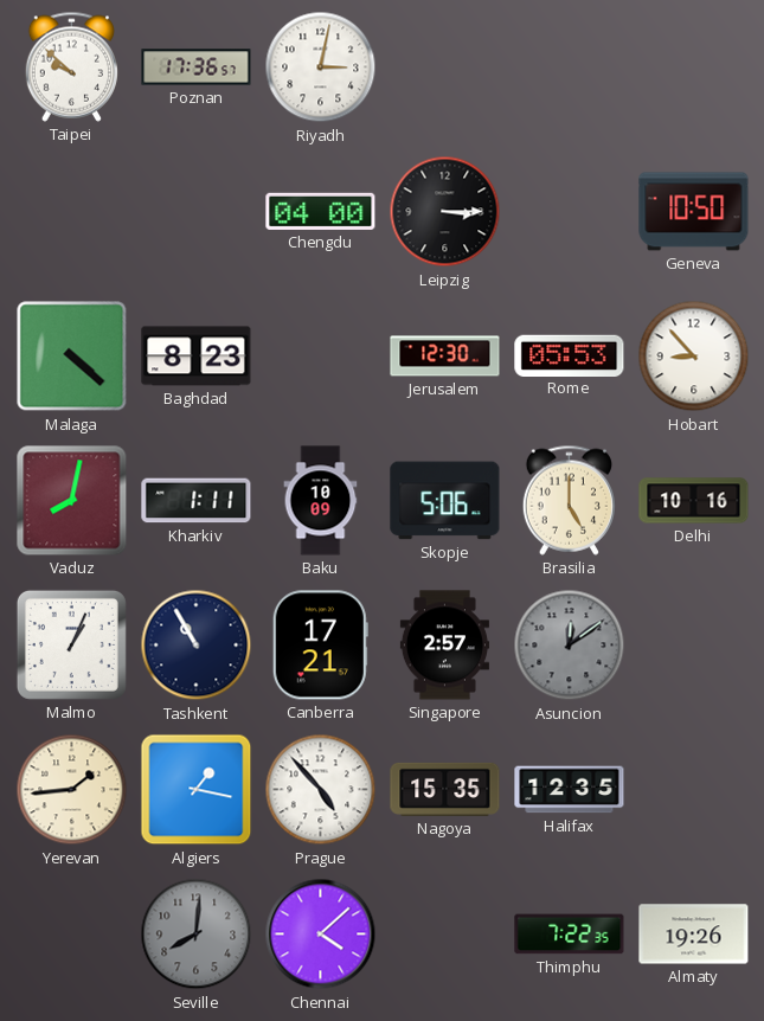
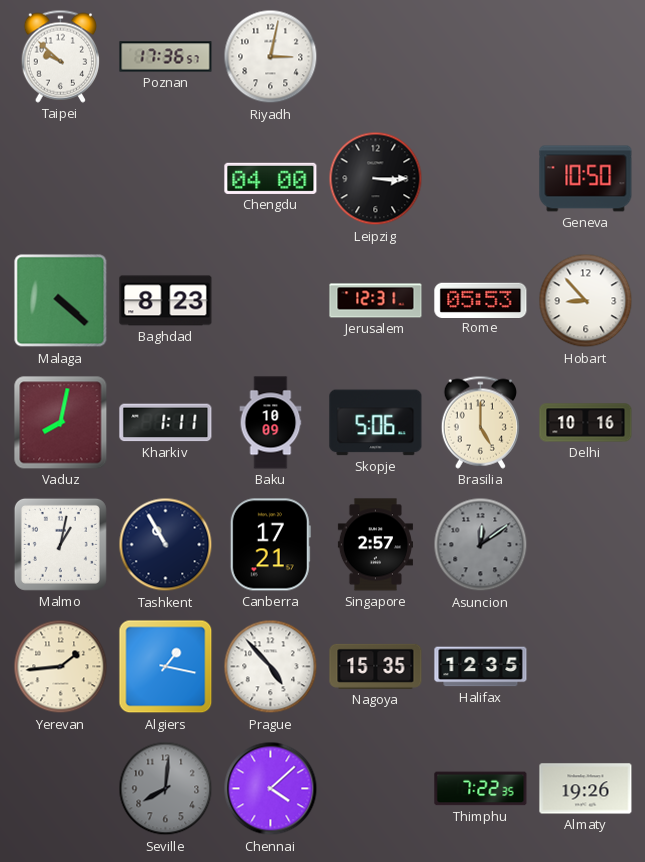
Jerusalem: 12:30 -> 12:31 (376, 301)
Malmo: 1:04 -> 1:02 (60, 544)
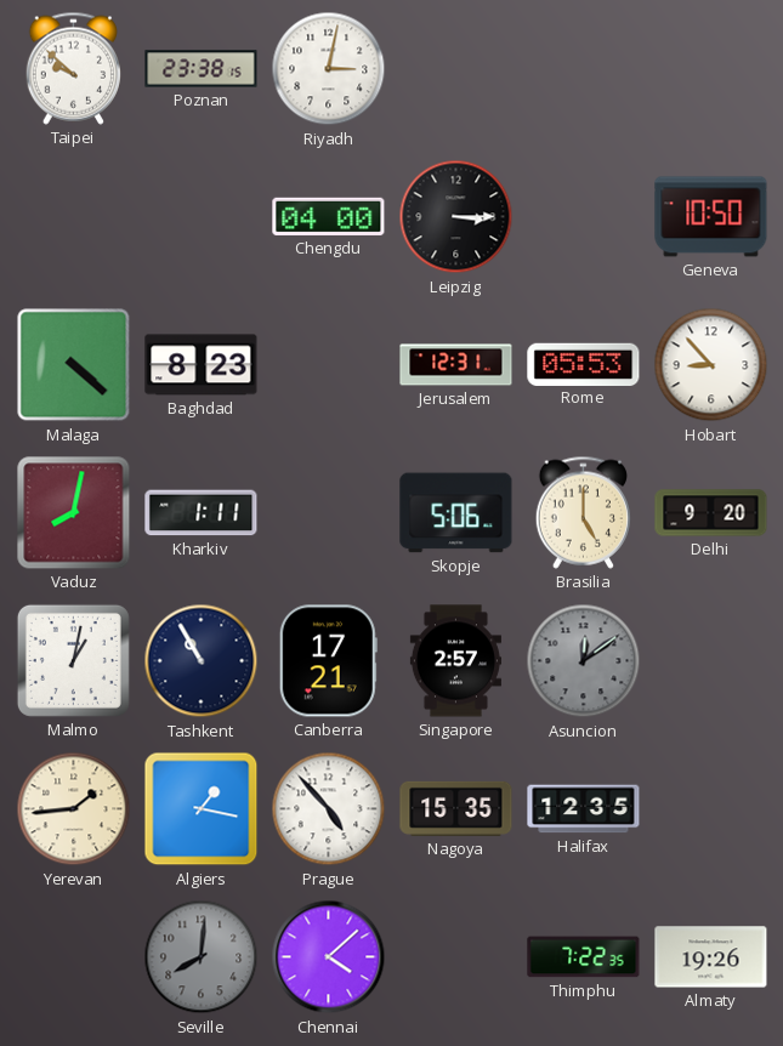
Poznan: 17:36 -> 23:38 (202, 69)
Baku: 10:09 -> none (271, 423)
Delhi: 10:16 -> 9:20 (711, 513)
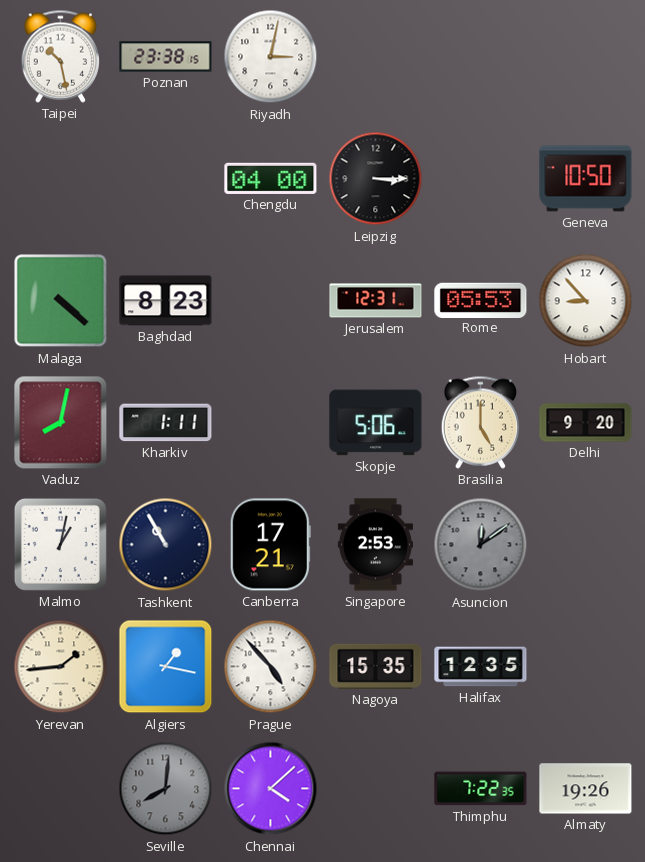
Taipei: 9:52 -> 10:28 (60, 56)
Singapore: 2:57 -> 2:53 (375, 545)
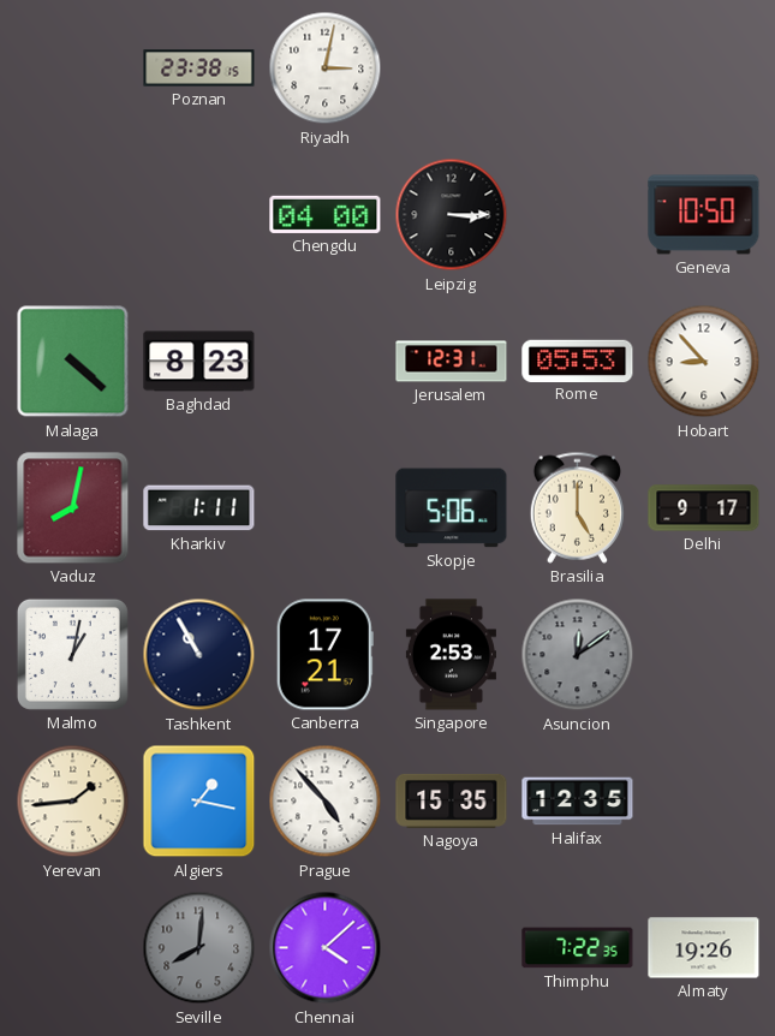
Taipei: 10:28 -> none (60, 56)
Delhi: 9:20 -> 9:17 (704, 508)
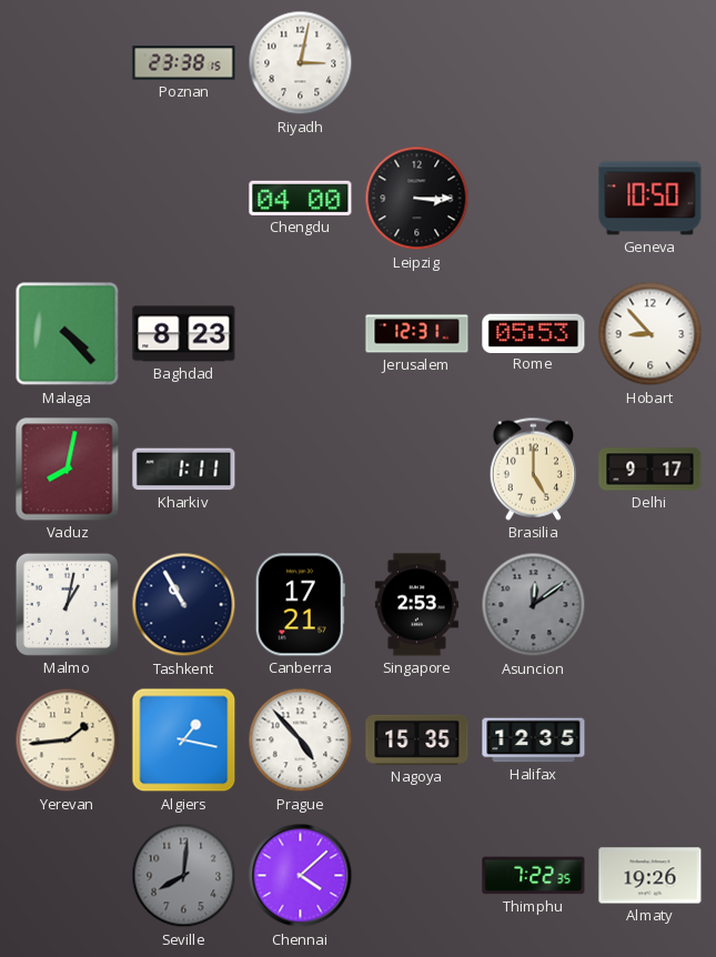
Malaga: 4:22 -> 4:23 (68, 334)
Skopje: 5:06 -> none (452, 508)
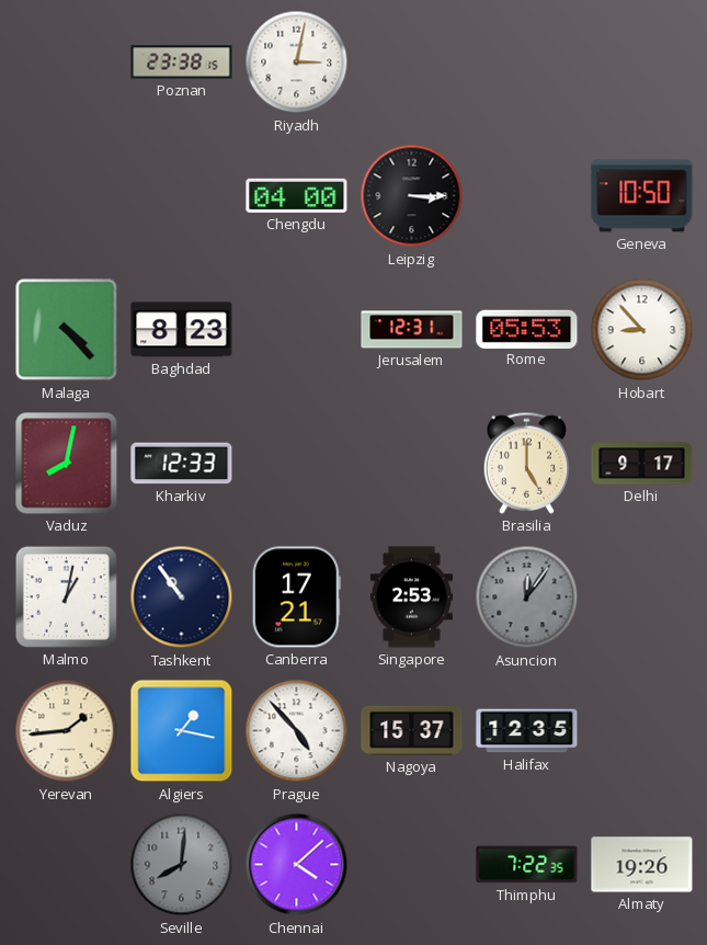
Kharkiv: 1:11 -> 12:33 (182, 464)
Tashkent: 10:55 -> 10:54 (182, 597)
Asuncion: 12:09 -> 12:06 (527, 597)
Nagoya: 15:35 -> 15:37 (412, 730)
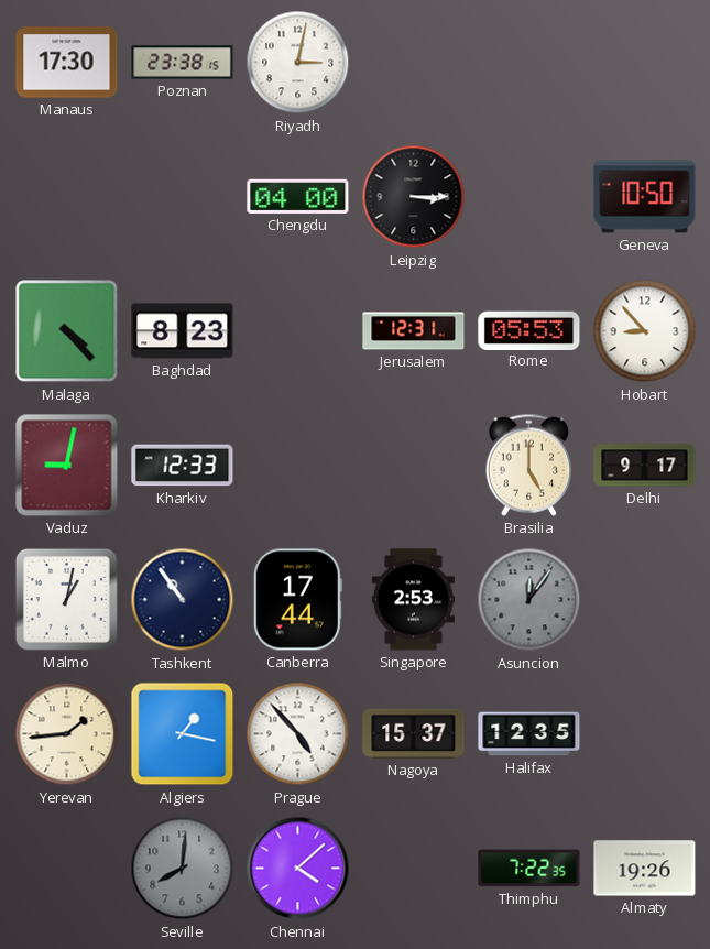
Manaus: none -> 17:30 (67, 63)
Vaduz: 8:02 -> 9:02 (67, 466)
Canberra: 17:21 -> 17:44 (297, 600)
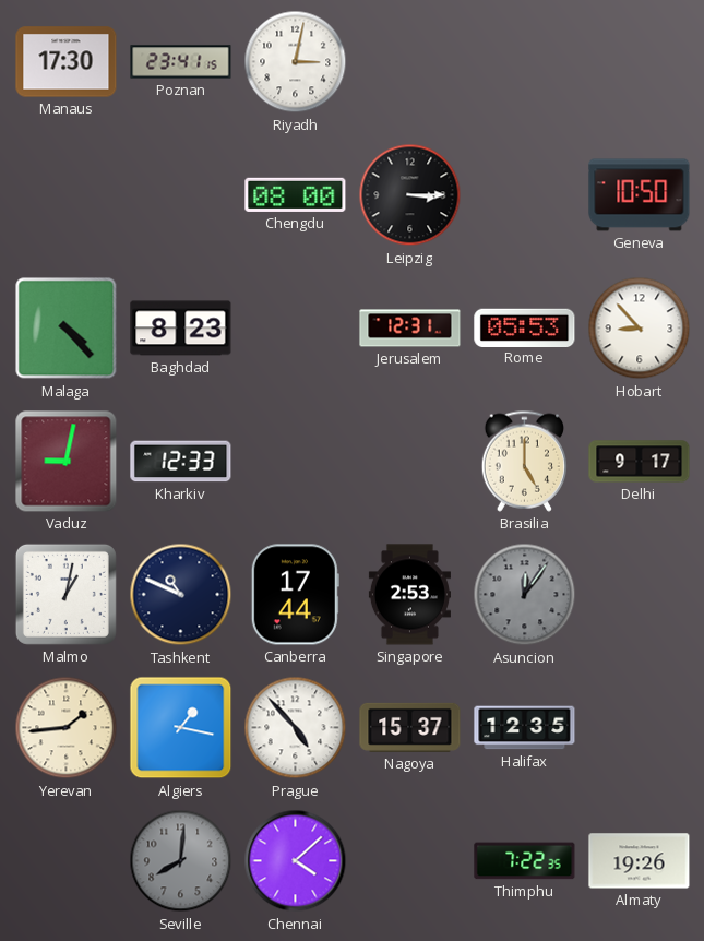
Poznan: 23:38 -> 23:41 (181, 62)
Chengdu: 04:00 -> 08:00 (296, 194)
Tashkent: 10:54 -> 10:49 (181, 595)
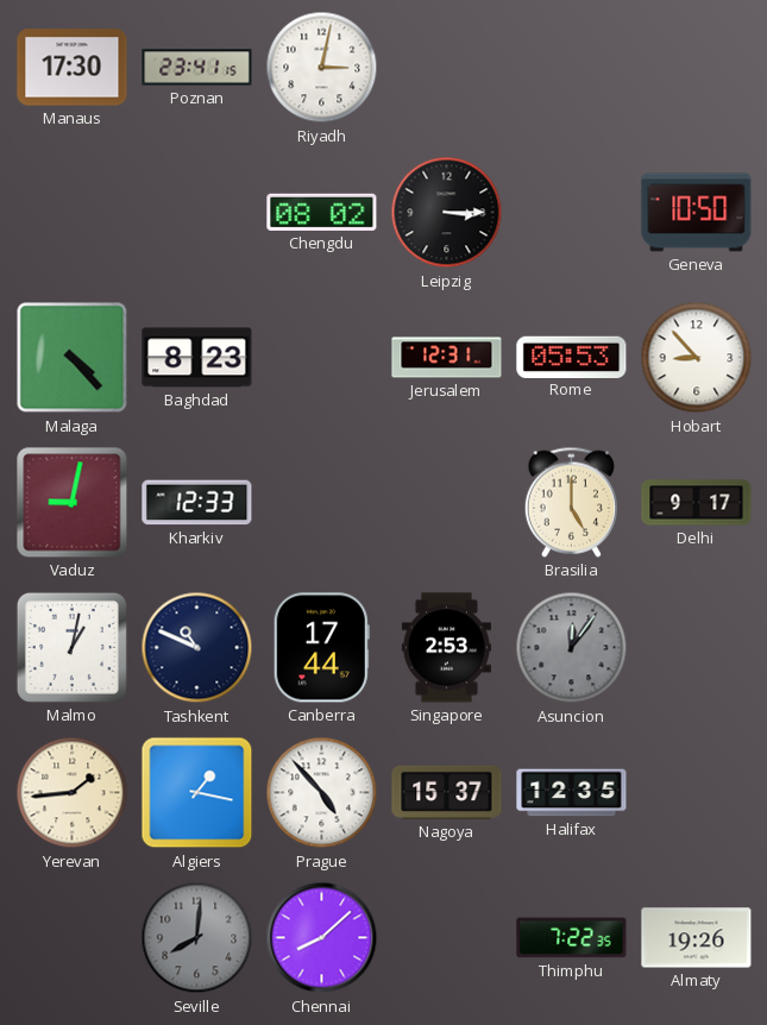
Chengdu: 08:00 -> 08:02 (322, 212)
Chennai: 4:08 -> 8:08 (322, 938)
